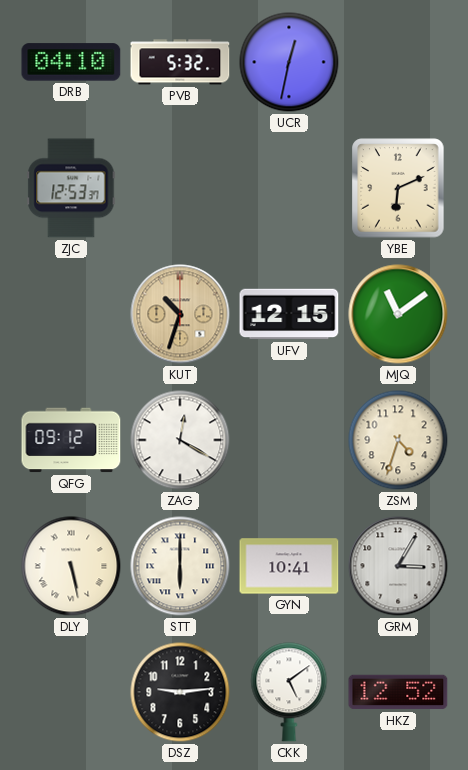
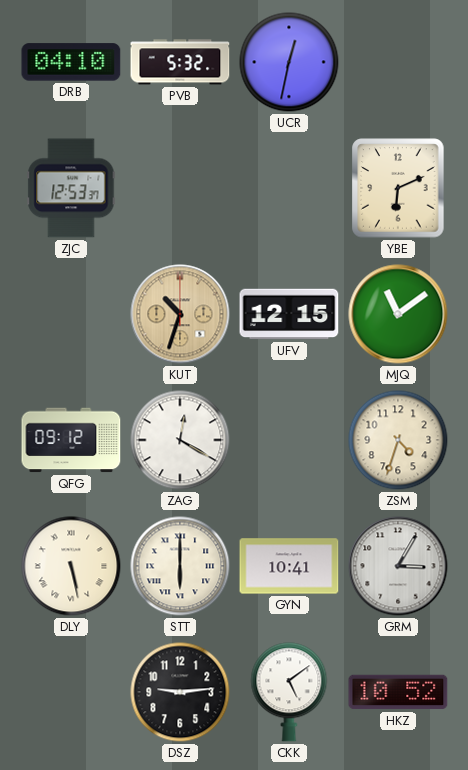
HKZ: 12:52 -> 10:52 (398, 692)
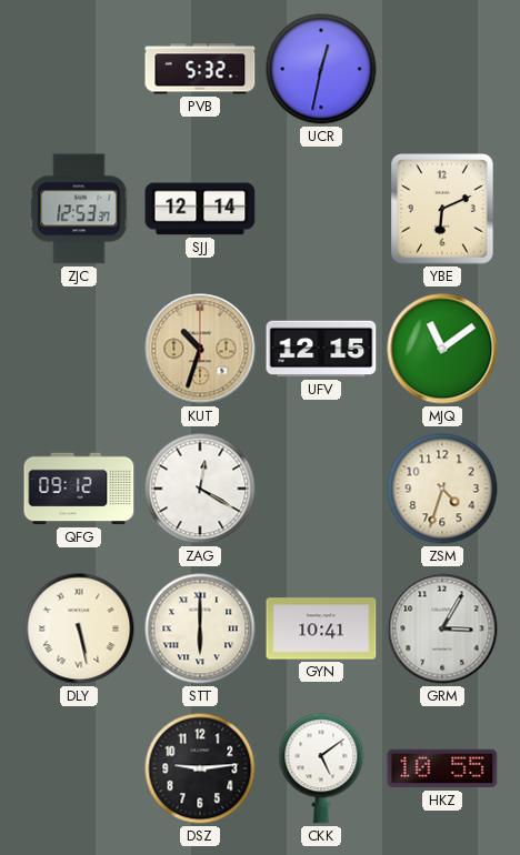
DRB: 04:10 -> none (71, 62)
SJJ: none -> 12:14 (200, 209)
HKZ: 10:52 -> 10:55 (442, 768)
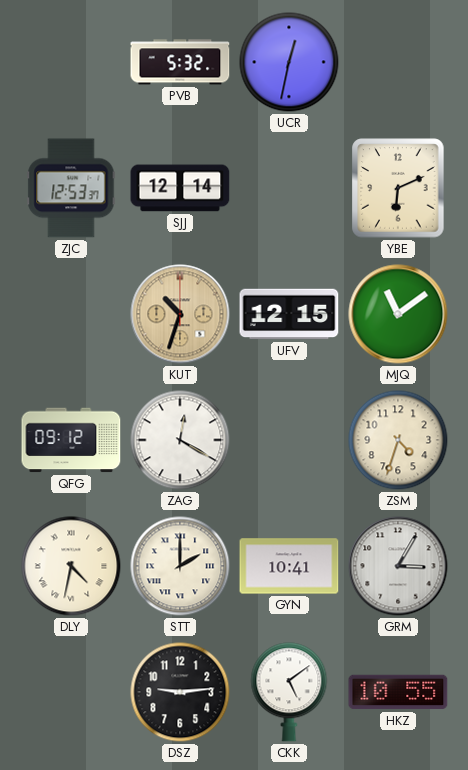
DLY: 5:28 -> 4:32 (71, 566)
STT: 6:00 -> 2:00 (180, 566)
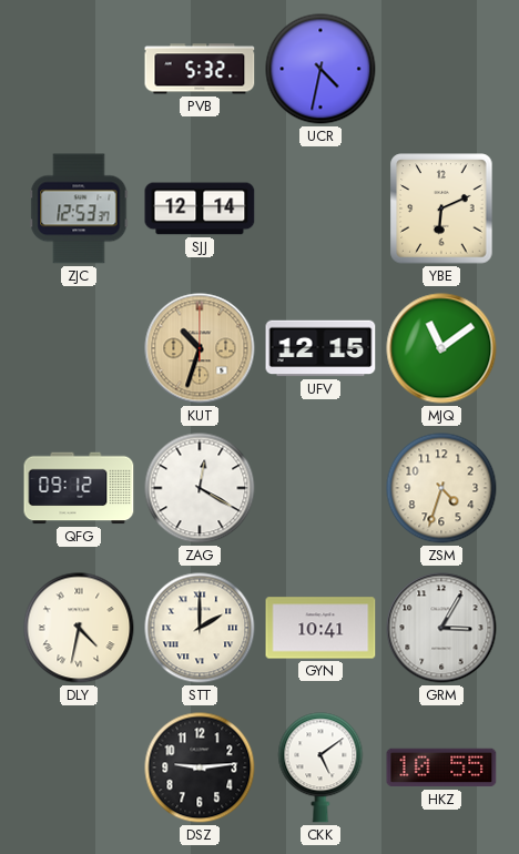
UCR: 12:32 -> 4:32 (320, 69)
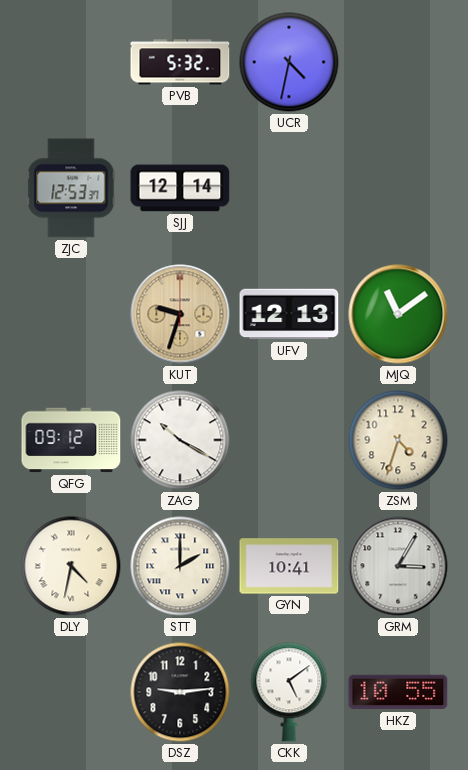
YBE: 6:11 -> none (441, 209)
KUT: 10:33 -> 9:33 (180, 314)
UFV: 12:15 -> 12:13 (289, 314)
ZAG: 12:20 -> 10:20 (180, 440)
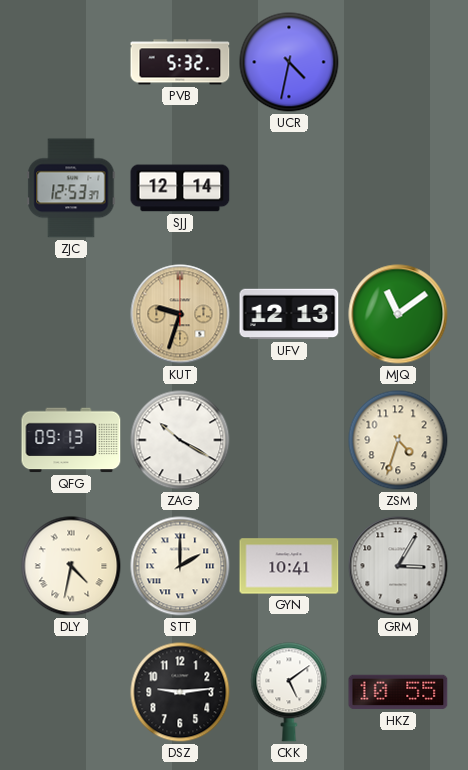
QFG: 09:12 -> 09:13 (71, 440)
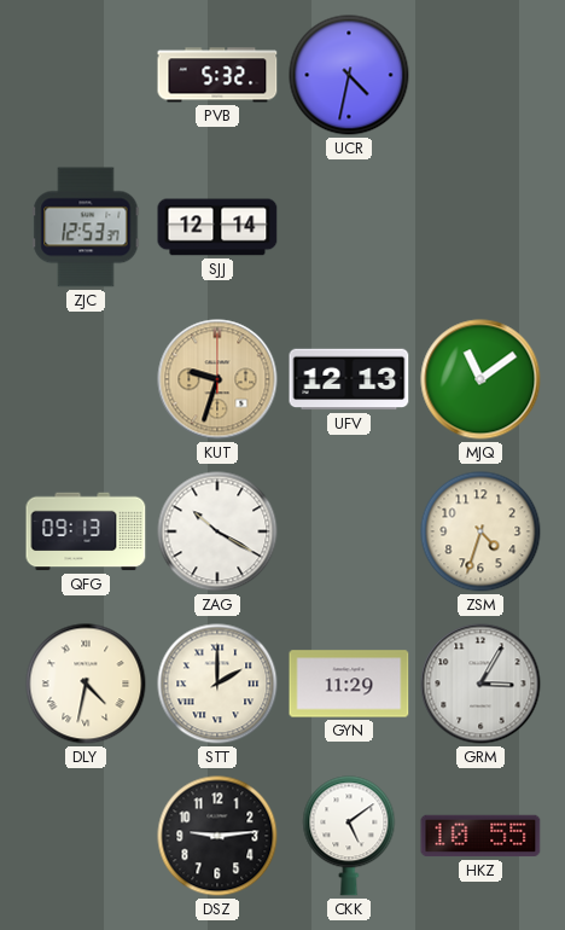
GYN: 10:41 -> 11:29 (349, 684)
